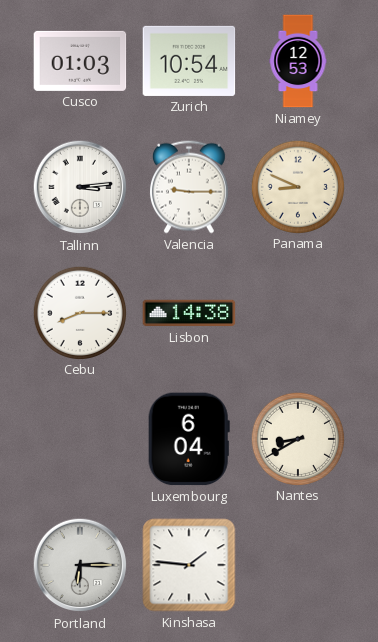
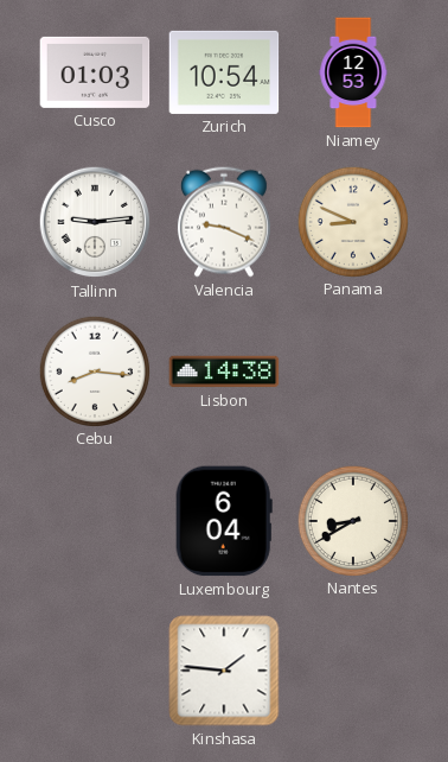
Tallinn: 3:14 -> 9:14 (95, 222)
Valencia: 9:15 -> 9:19 (224, 222)
Cebu: 8:15 -> 8:16 (94, 370)
Portland: 6:15 -> none (80, 565)
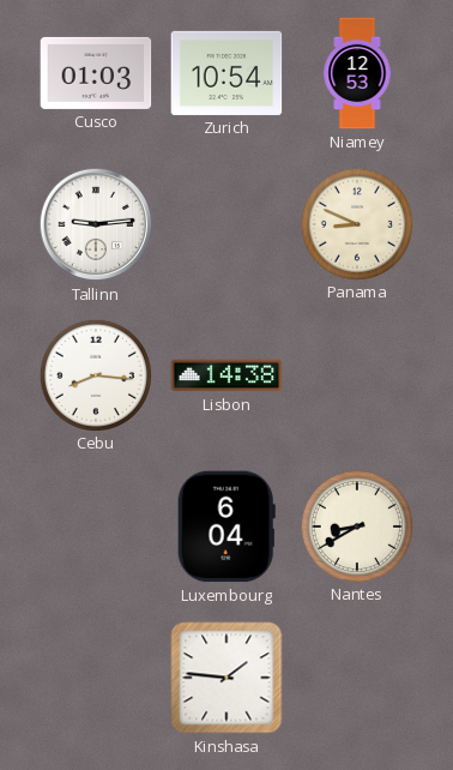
Valencia: 9:19 -> none (224, 222)
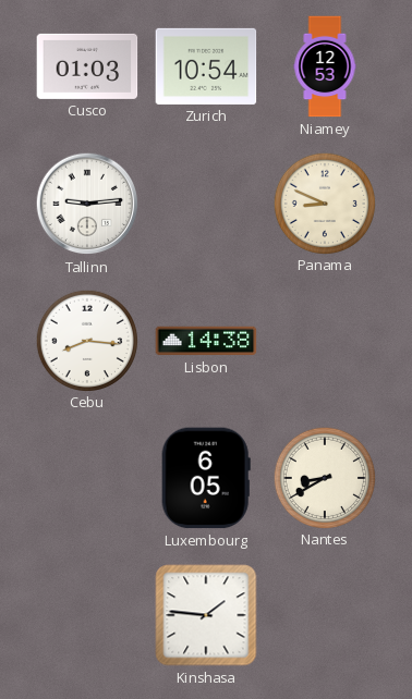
Luxembourg: 6:04 -> 6:05 (206, 478)
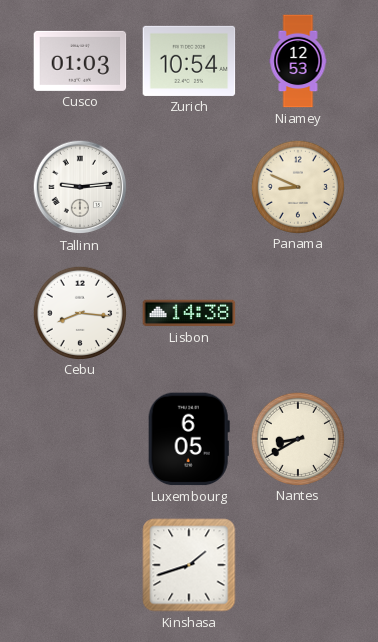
Kinshasa: 1:46 -> 1:42 (189, 565)
